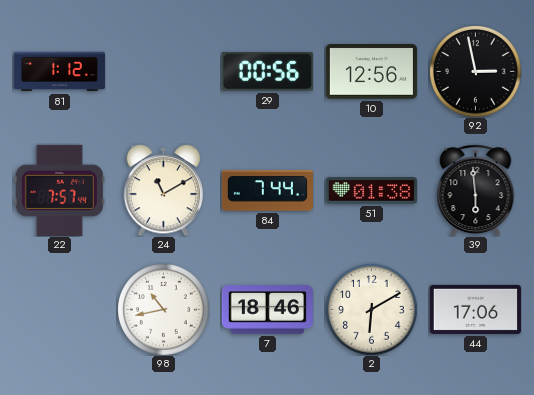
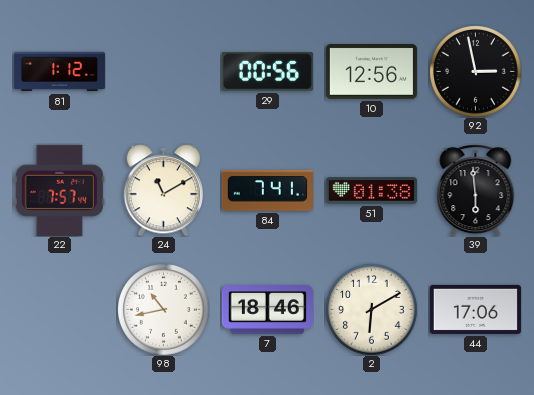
84: 7:44 -> 7:41 (267, 191)
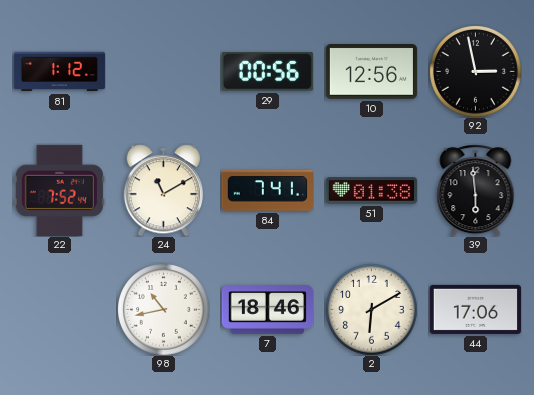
22: 7:57 -> 7:52 (59, 190)
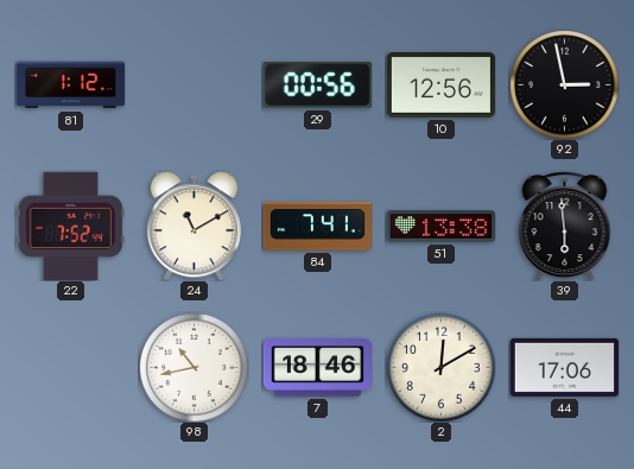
51: 01:38 -> 13:38 (440, 227)
2: 6:10 -> 12:10 (442, 368)
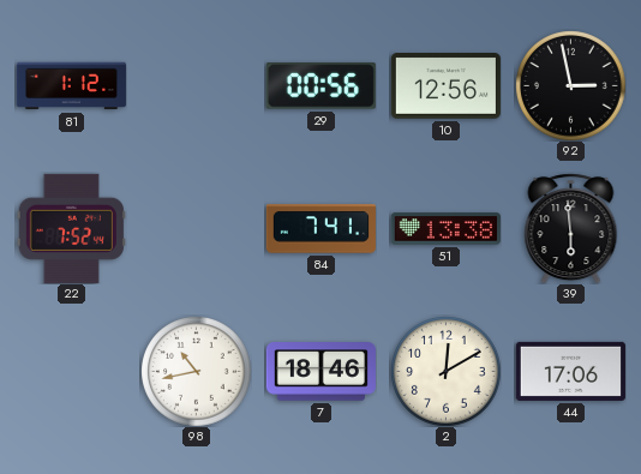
24: 11:10 -> none (194, 226)
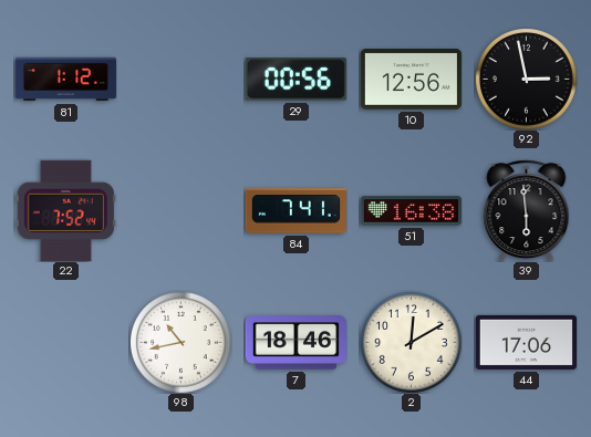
51: 13:38 -> 16:38 (411, 211)
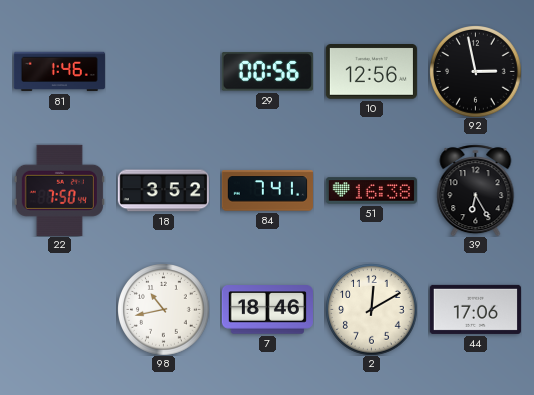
81: 1:12 -> 1:46 (59, 72)
22: 7:52 -> 7:50 (59, 190)
18: none -> 3:52 (163, 191)
39: 5:59 -> 6:25 (476, 190)
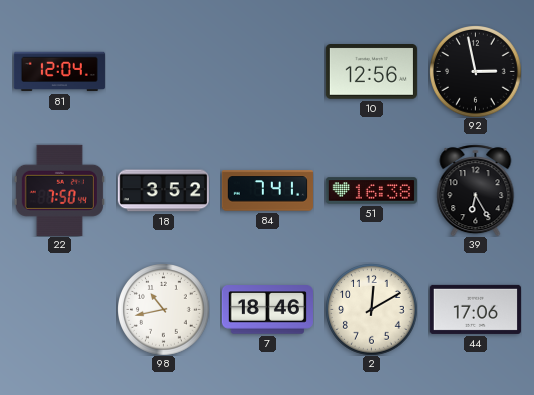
81: 1:46 -> 12:04 (59, 72)
29: 00:56 -> none (267, 72)
